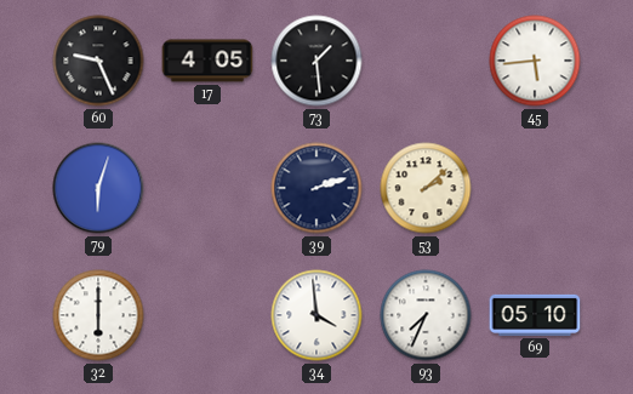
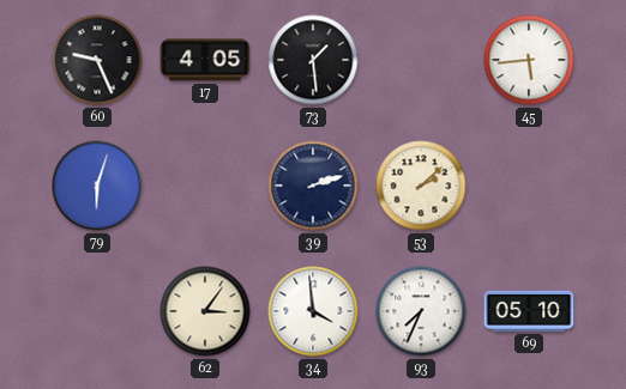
32: 6:00 -> none (98, 315)
62: none -> 3:06 (205, 311)
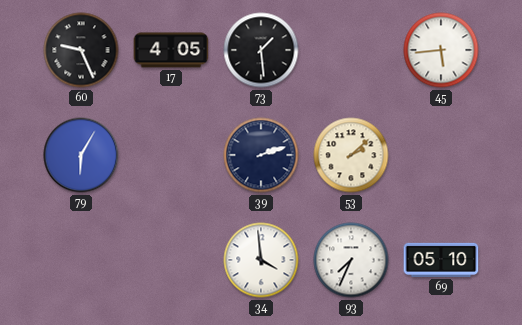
79: 6:03 -> 6:05 (81, 155)
62: 3:06 -> none (205, 311)
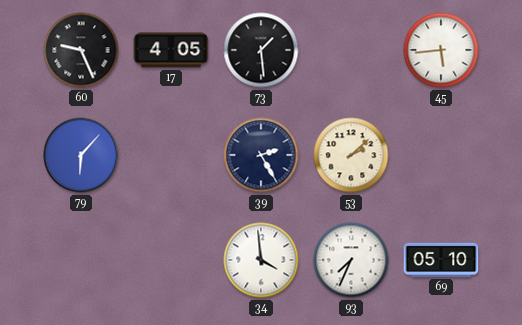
79: 6:05 -> 6:07 (81, 155)
39: 2:12 -> 2:25 (261, 155)
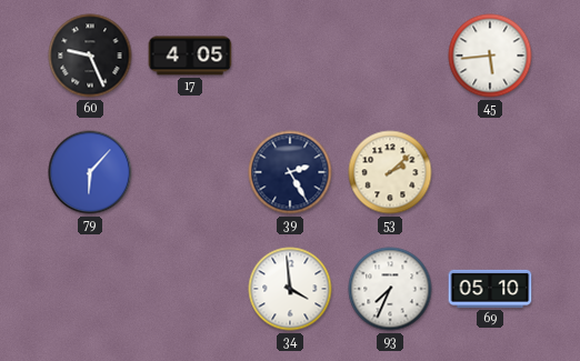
73: 1:29 -> none (261, 50)
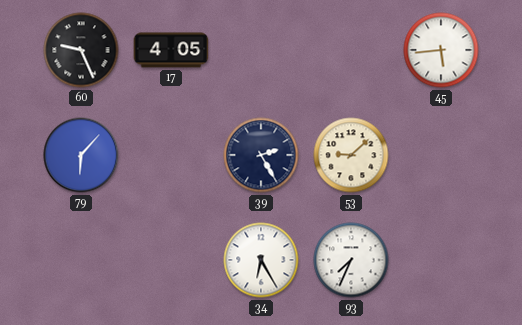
53: 2:08 -> 9:08 (351, 155)
34: 3:59 -> 6:25 (261, 260)
69: 05:10 -> none (490, 289)
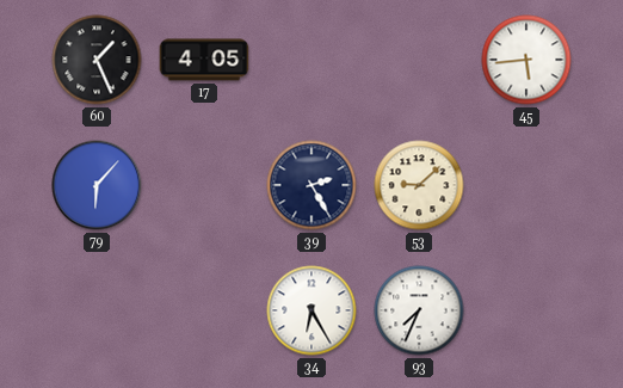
60: 9:26 -> 1:26 (97, 60)
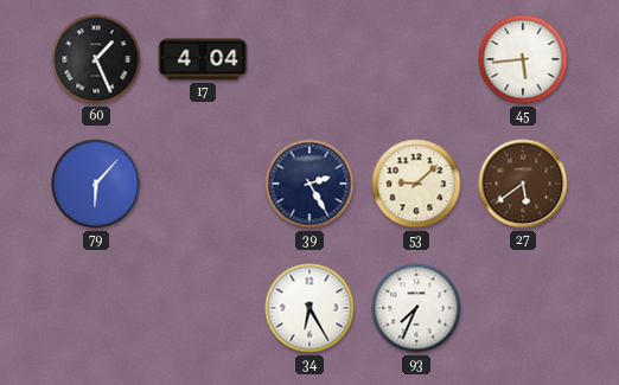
17: 4:05 -> 4:04 (203, 59)
27: none -> 5:39 (523, 184)
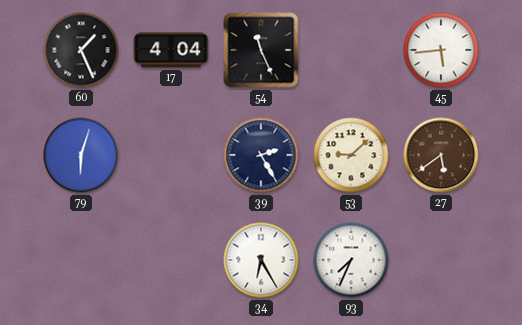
54: none -> 11:26 (261, 50)
79: 6:07 -> 6:03 (81, 155)
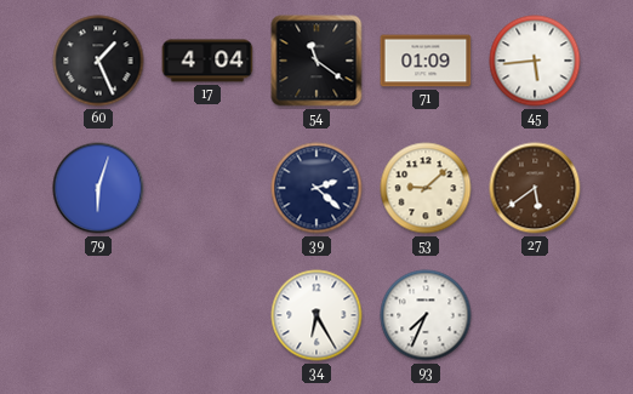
54: 11:26 -> 11:21 (316, 61)
71: none -> 01:09 (426, 61)
39: 2:25 -> 2:22 (316, 188)
